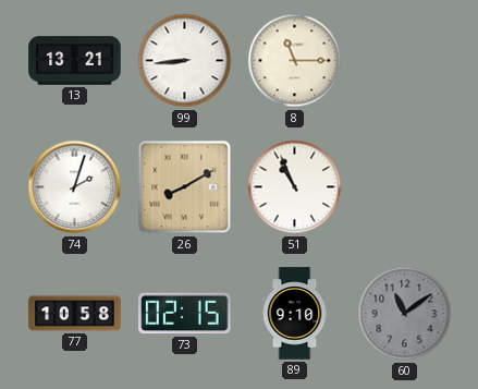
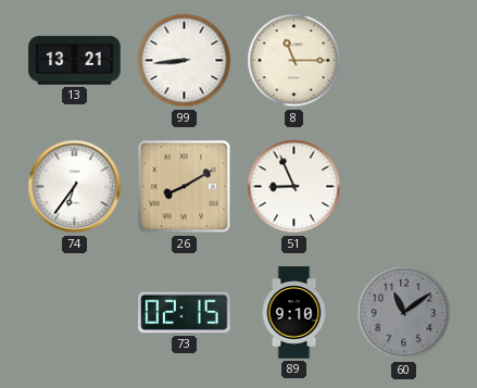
74: 2:03 -> 6:36 (75, 187)
51: 10:56 -> 8:56 (294, 187)
77: 10:58 -> none (75, 314)
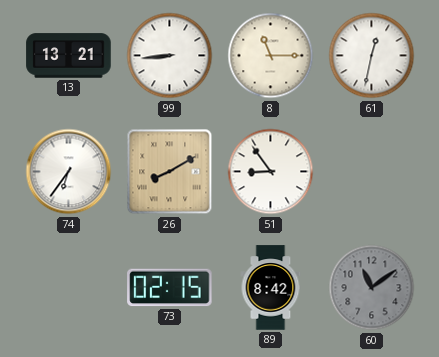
61: none -> 12:32 (372, 56)
51: 8:56 -> 8:54 (271, 172)
89: 9:10 -> 8:42 (271, 288)
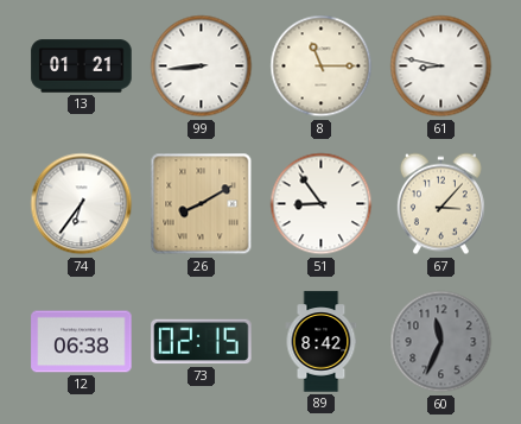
13: 13:21 -> 01:21 (82, 67)
61: 12:32 -> 8:47 (441, 67)
67: none -> 3:07 (440, 204)
12: none -> 06:38 (82, 342)
60: 11:09 -> 11:34 (441, 342)
